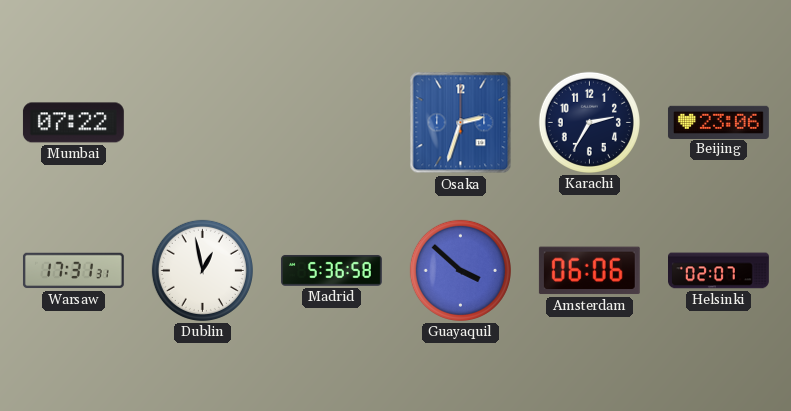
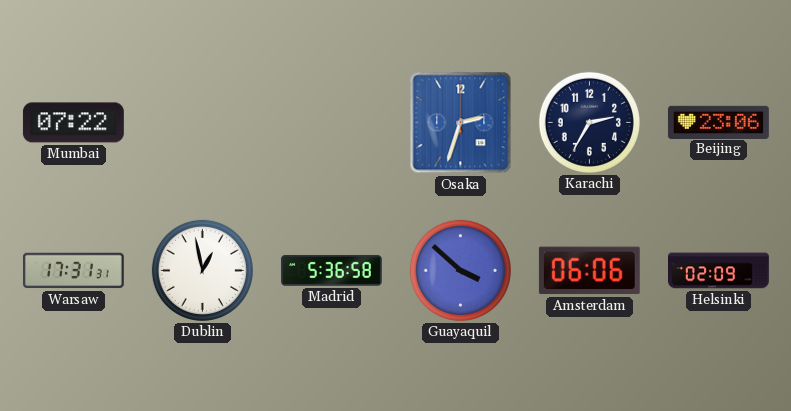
Helsinki: 02:07 -> 02:09 (719, 271)
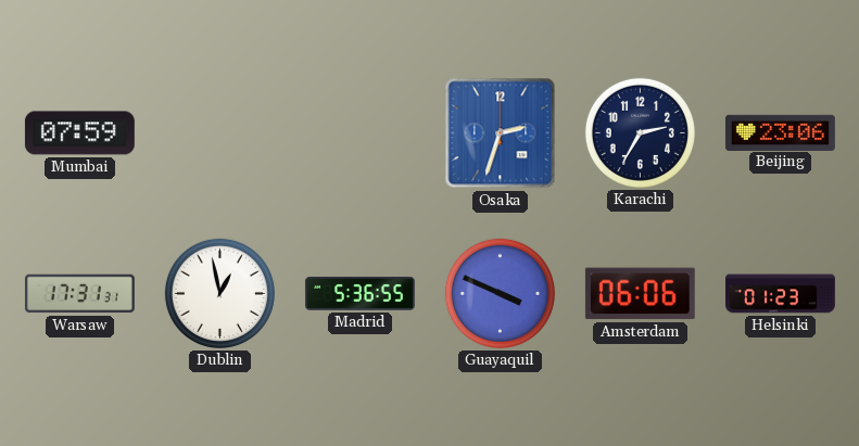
Mumbai: 07:22 -> 07:59 (79, 133)
Madrid: 5:36:58 -> 5:36:55 (359, 293)
Guayaquil: 3:52 -> 3:49 (500, 293)
Helsinki: 02:09 -> 01:23 (781, 294)
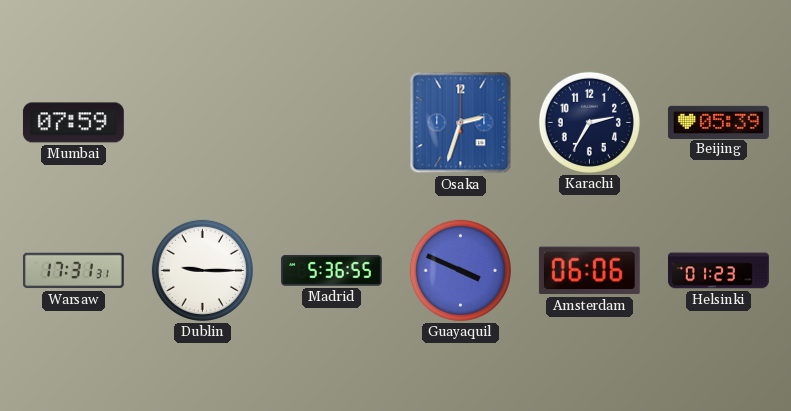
Beijing: 23:06 -> 05:39 (718, 122)
Dublin: 12:58 -> 9:15 (202, 270)
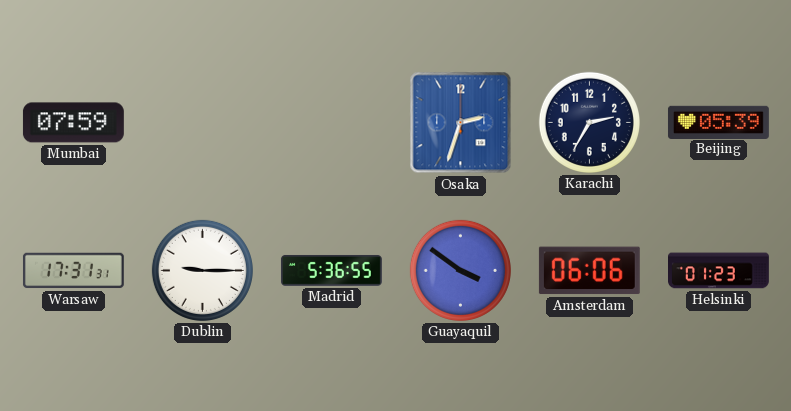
Guayaquil: 3:49 -> 3:51 (460, 270)
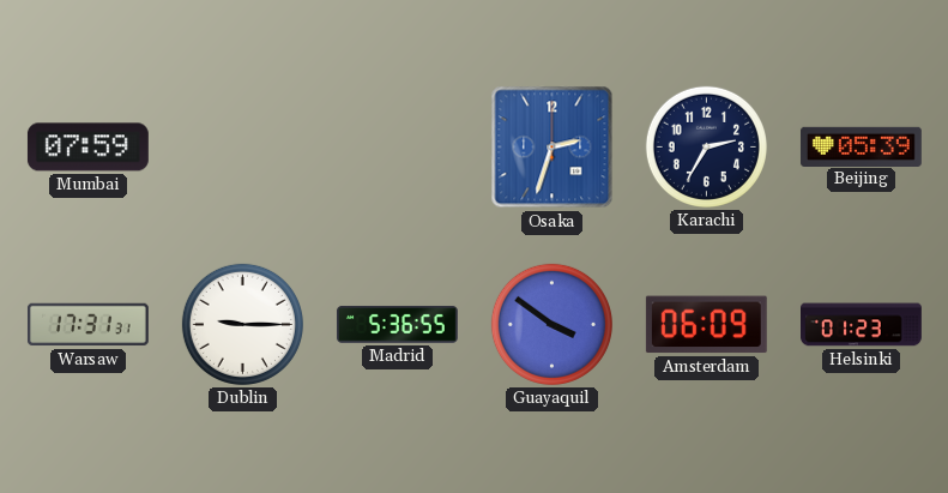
Amsterdam: 06:06 -> 06:09 (706, 325)
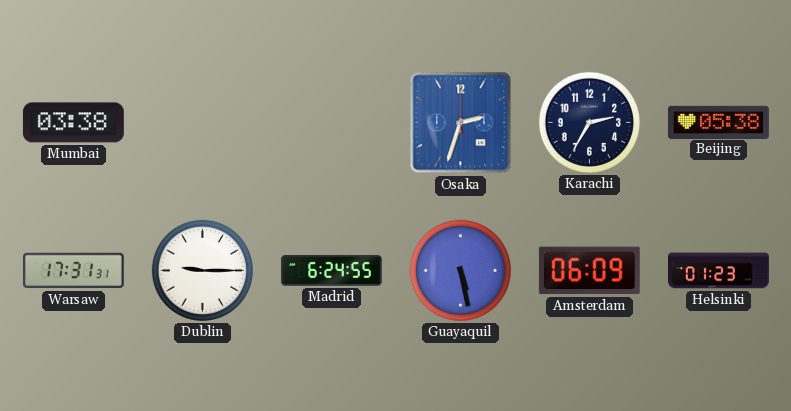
Mumbai: 07:59 -> 03:38 (73, 123)
Beijing: 05:39 -> 05:38 (718, 122)
Madrid: 5:36 -> 6:24 (331, 270)
Guayaquil: 3:51 -> 5:28 (460, 270)
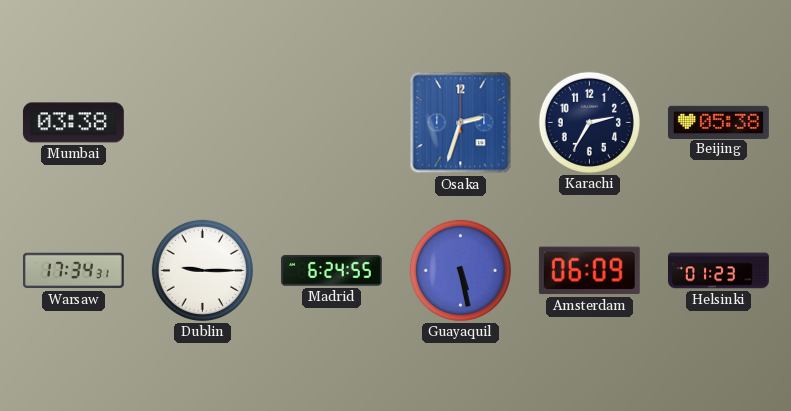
Warsaw: 17:31 -> 17:34 (73, 271)
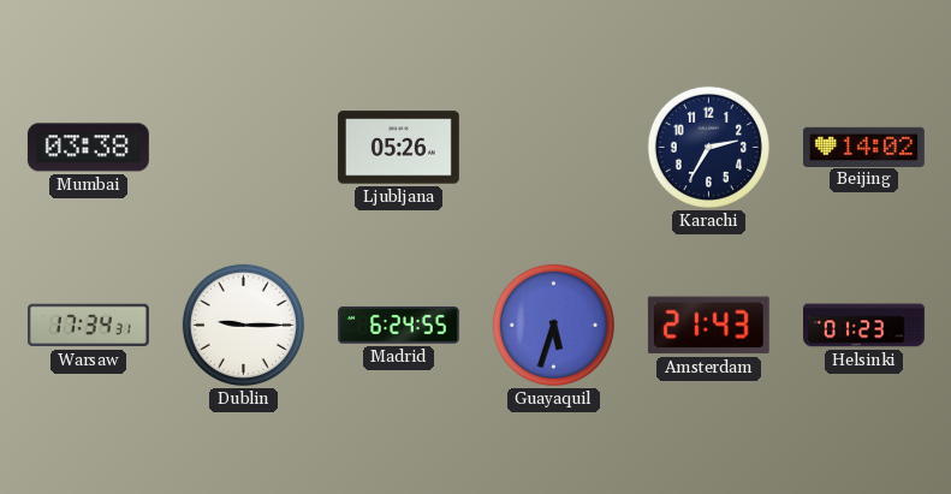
Ljubljana: none -> 05:26 (398, 148)
Osaka: 2:33 -> none (461, 123)
Beijing: 05:38 -> 14:02 (863, 147)
Guayaquil: 5:28 -> 5:33 (553, 325)
Amsterdam: 06:09 -> 21:43 (708, 326)
